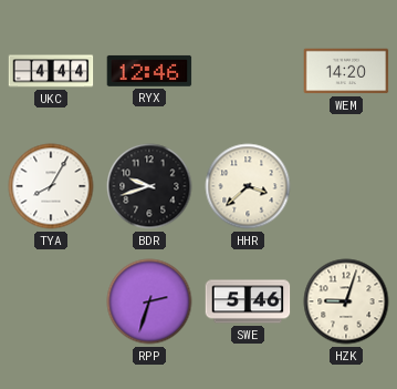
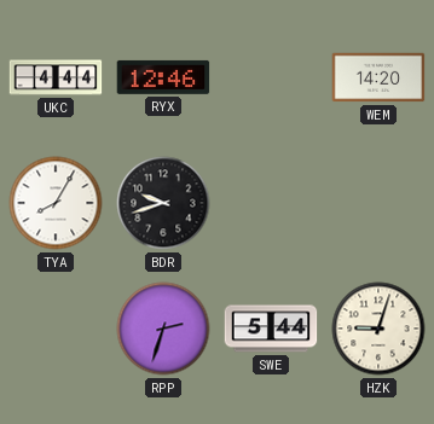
HHR: 3:38 -> none (248, 186)
SWE: 5:46 -> 5:44 (271, 329)
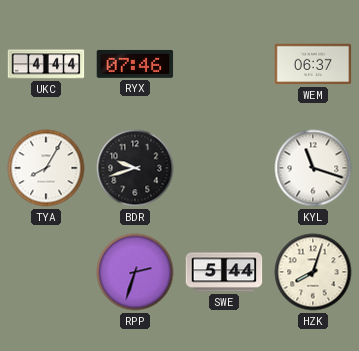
RYX: 12:46 -> 07:46 (135, 64)
WEM: 14:20 -> 06:37 (313, 64)
KYL: none -> 11:18 (313, 168)
HZK: 9:03 -> 8:03 (313, 272)
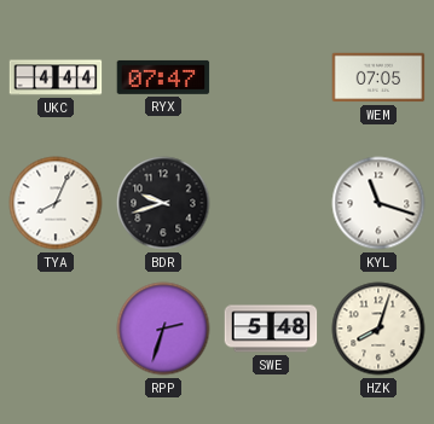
RYX: 07:46 -> 07:47 (163, 77)
WEM: 06:37 -> 07:05 (378, 77)
TYA: 8:05 -> 8:04 (56, 203)
SWE: 5:44 -> 5:48 (271, 329)
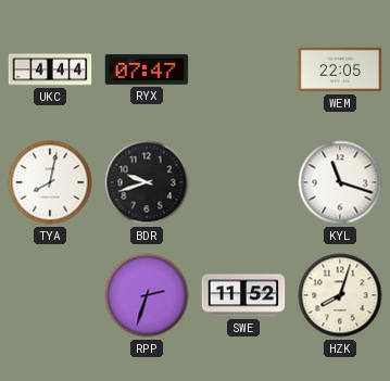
WEM: 07:05 -> 22:05 (340, 69)
TYA: 8:04 -> 8:02 (50, 182)
SWE: 5:48 -> 11:52 (243, 295)
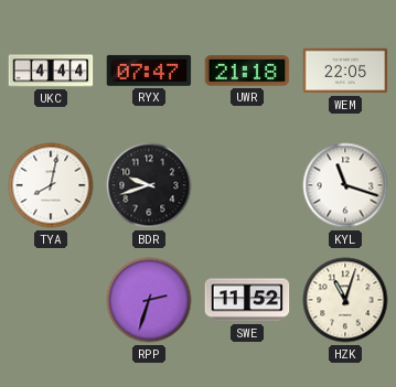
UWR: none -> 21:18 (247, 71)
HZK: 8:03 -> 11:03 (345, 300)
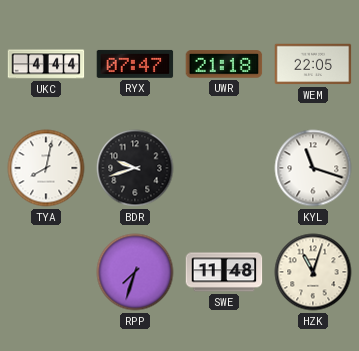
RPP: 2:33 -> 7:33 (135, 272)
SWE: 11:52 -> 11:48 (224, 272)
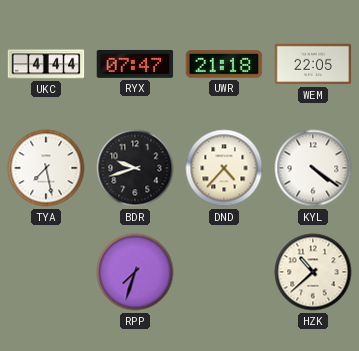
TYA: 8:02 -> 7:28 (46, 168)
DND: none -> 4:37 (224, 168)
KYL: 11:18 -> 4:21 (313, 168)
SWE: 11:48 -> none (224, 272)
HZK: 11:03 -> 10:38 (313, 272)
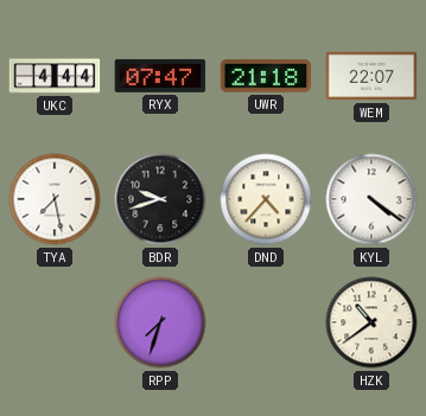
WEM: 22:05 -> 22:07 (371, 76)
HZK: 10:38 -> 10:39 (371, 322)
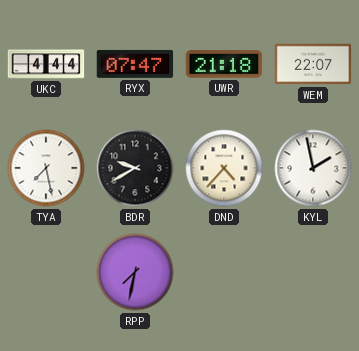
BDR: 9:42 -> 9:40 (135, 168)
KYL: 4:21 -> 1:58 (313, 168)
RPP: 7:33 -> 7:32 (135, 272)
HZK: 10:39 -> none (371, 322)
